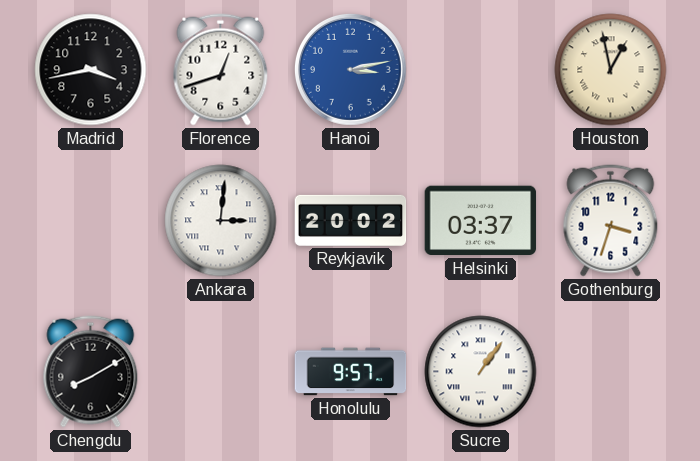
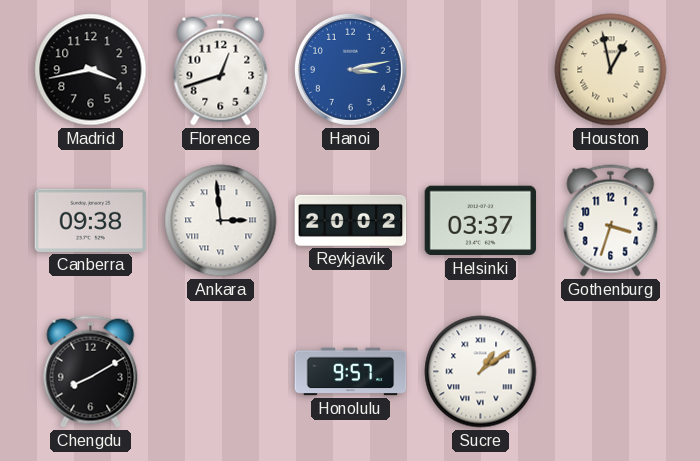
Canberra: none -> 09:38 (91, 220)
Ankara: 3:01 -> 2:59 (221, 221)
Sucre: 1:06 -> 1:09 (481, 372)
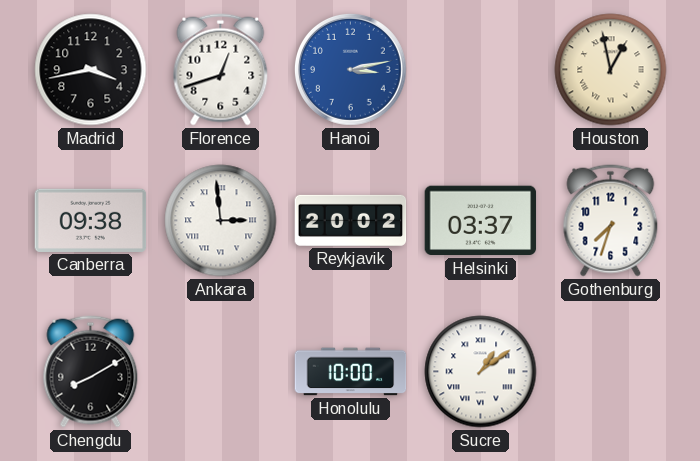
Gothenburg: 3:33 -> 7:33 (611, 221)
Honolulu: 9:57 -> 10:00 (351, 372)
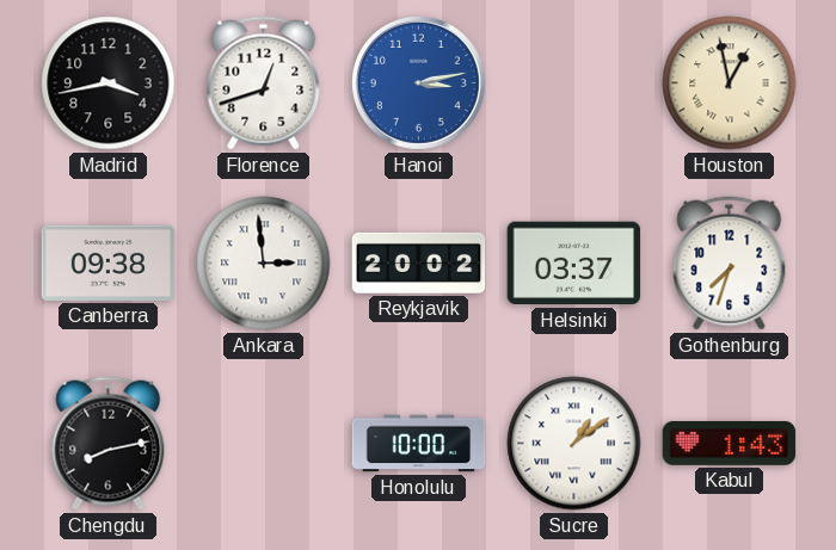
Chengdu: 8:10 -> 8:13 (109, 444)
Kabul: none -> 1:43 (730, 443)
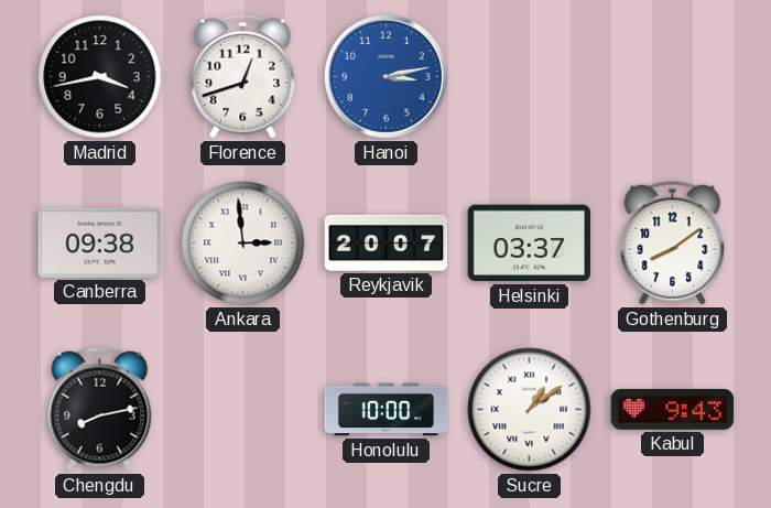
Houston: 12:58 -> none (730, 84)
Reykjavik: 20:02 -> 20:07 (387, 242)
Gothenburg: 7:33 -> 8:09 (673, 244)
Kabul: 1:43 -> 9:43 (673, 409)
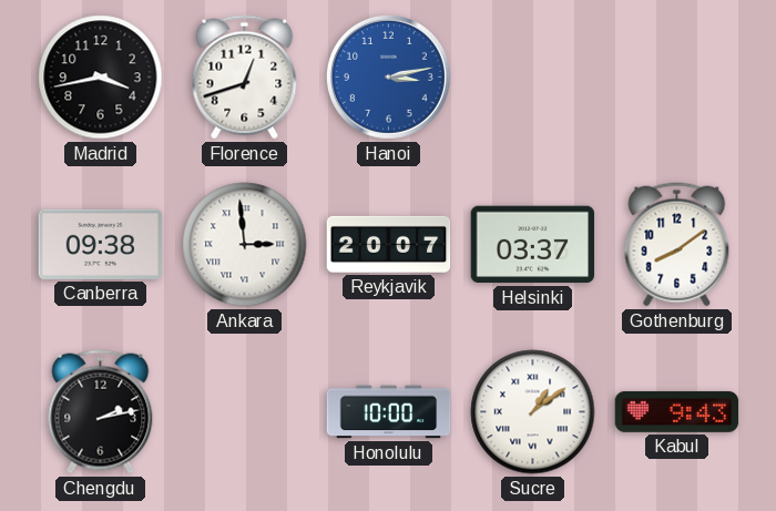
Chengdu: 8:13 -> 2:13 (101, 412)
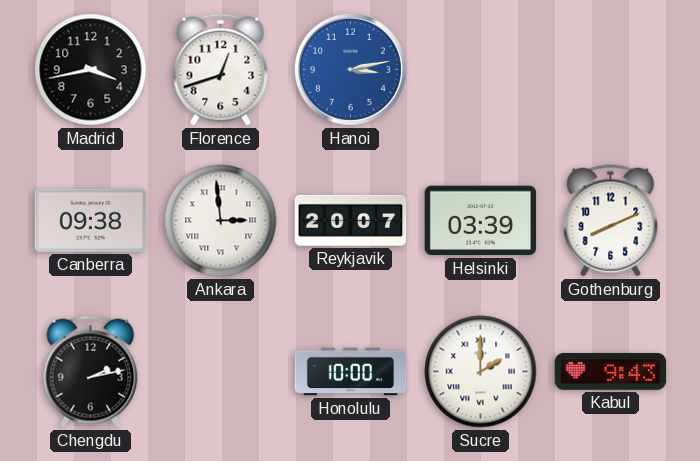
Helsinki: 03:37 -> 03:39 (481, 221)
Gothenburg: 8:09 -> 8:11 (611, 221)
Sucre: 1:09 -> 2:00 (481, 372)
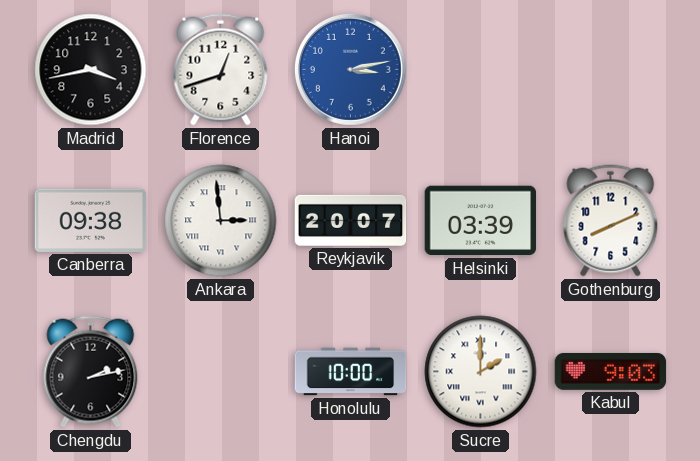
Kabul: 9:43 -> 9:03 (611, 371)
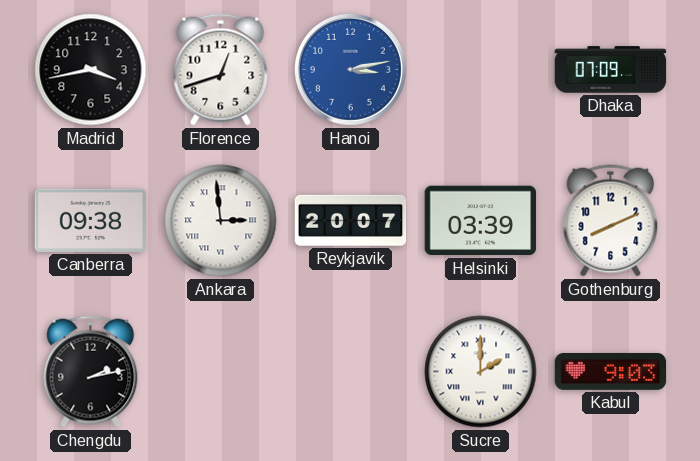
Dhaka: none -> 07:09 (611, 70)
Honolulu: 10:00 -> none (351, 372)
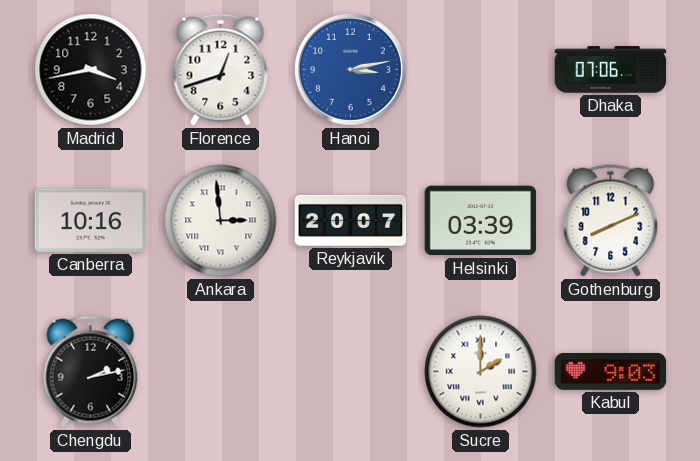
Dhaka: 07:09 -> 07:06 (611, 70)
Canberra: 09:38 -> 10:16 (91, 220)
